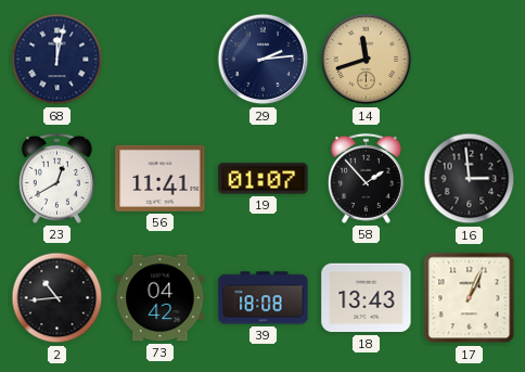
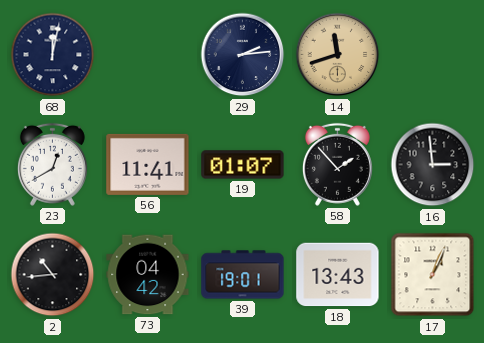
39: 18:08 -> 19:01 (243, 275)
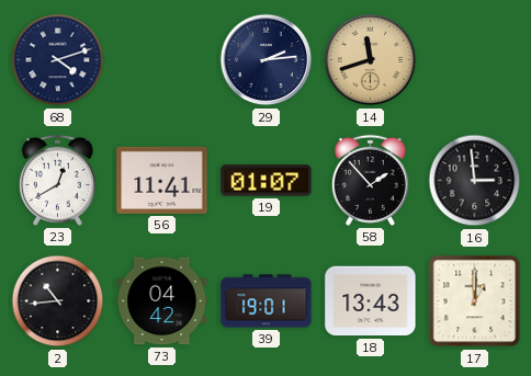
68: 12:02 -> 4:12 (58, 60)
17: 1:04 -> 1:00 (475, 301)
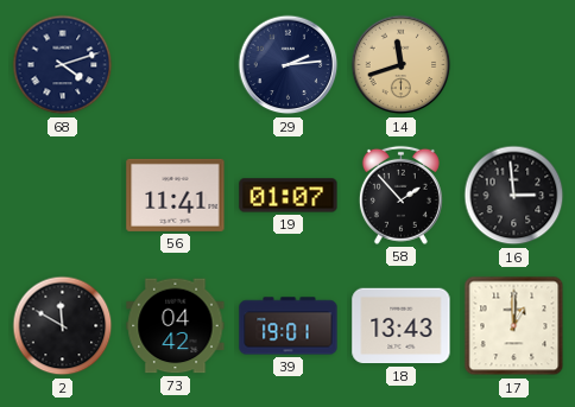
23: 12:40 -> none (57, 180)
2: 10:44 -> 11:50 (63, 326)
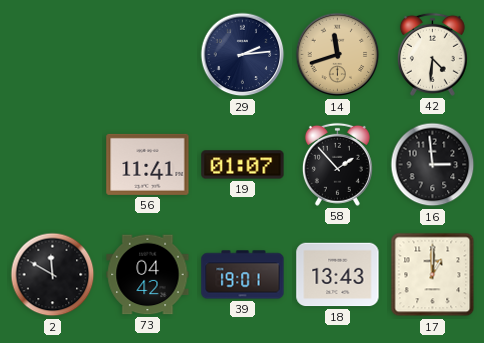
68: 4:12 -> none (63, 65)
42: none -> 4:31 (432, 54)
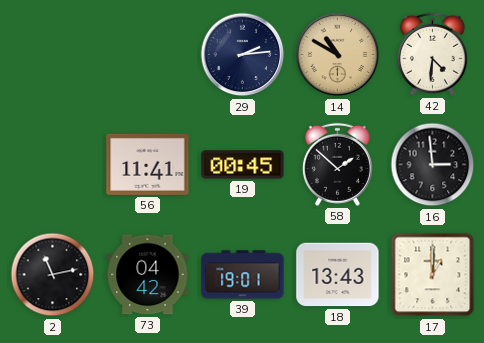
14: 11:42 -> 10:50 (338, 55)
19: 01:07 -> 00:45 (243, 165)
58: 1:53 -> 1:52 (337, 164)
2: 11:50 -> 11:13 (53, 275)
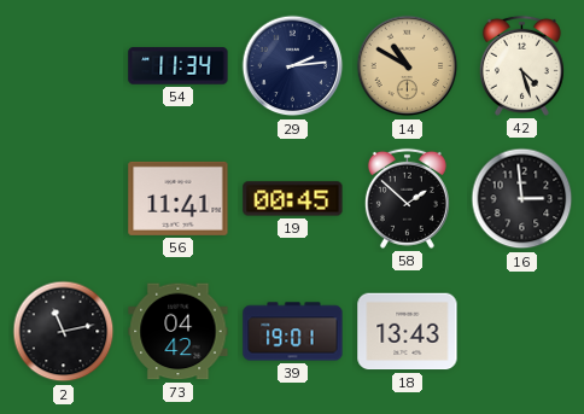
54: none -> 11:34 (179, 66)
42: 4:31 -> 4:27 (521, 65)
17: 1:00 -> none (433, 275)
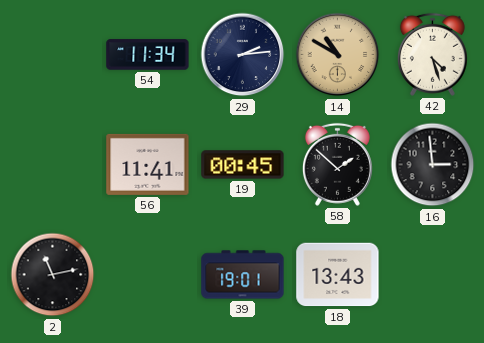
73: 04:42 -> none (179, 332)
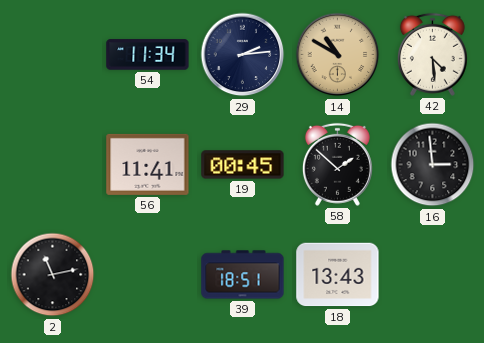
42: 4:27 -> 4:29 (432, 54)
39: 19:01 -> 18:51 (243, 275)
